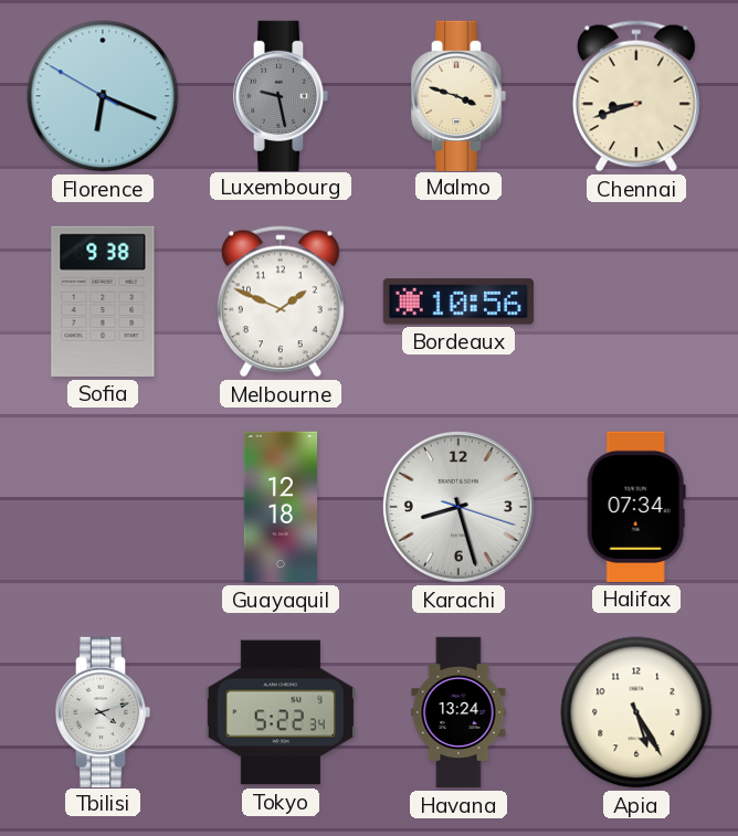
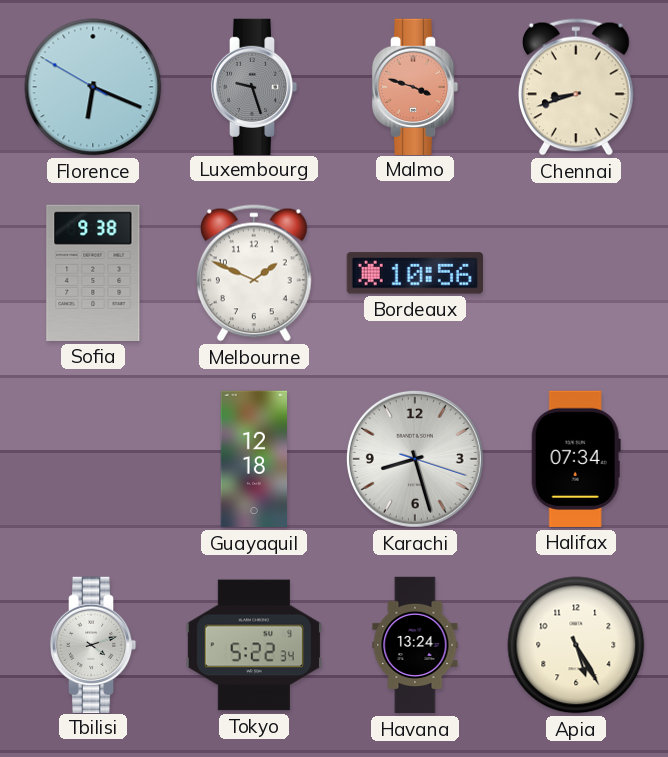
Luxembourg: 9:28 -> 9:27 (254, 86)
Malmo dial: cream -> salmon (415, 86)
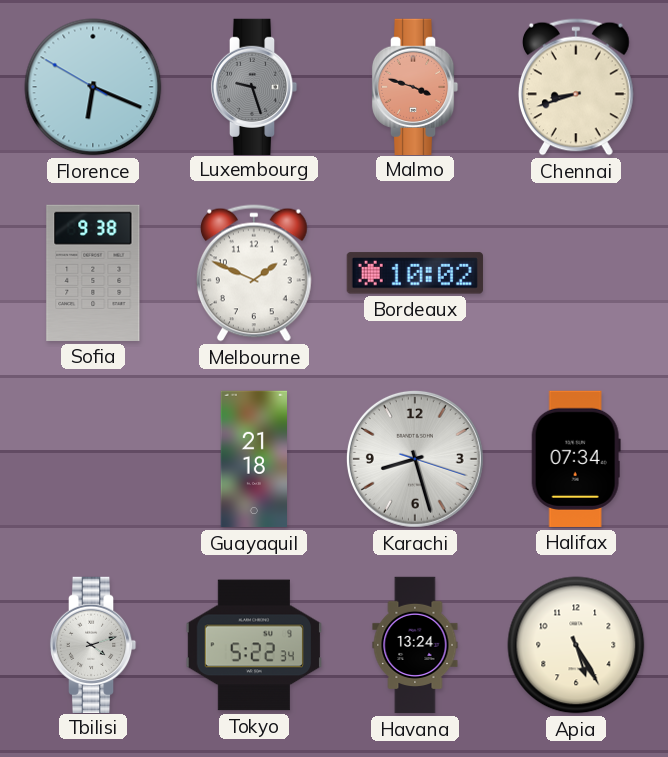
Bordeaux: 10:56 -> 10:02 (415, 273)
Guayaquil: 12:18 -> 21:18 (254, 459)
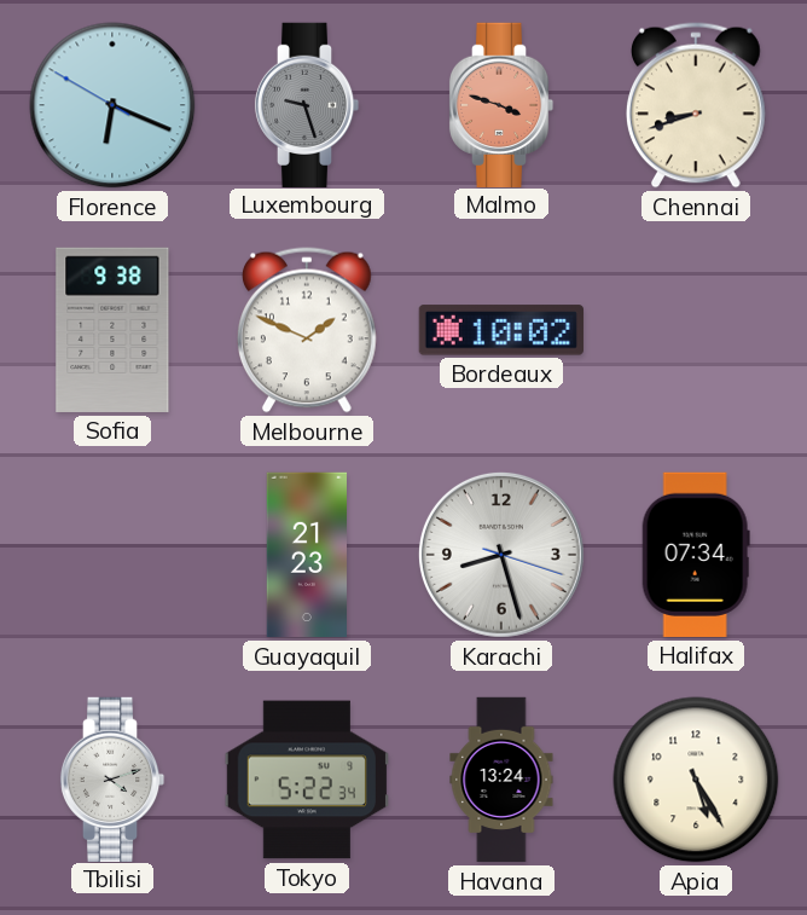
Guayaquil: 21:18 -> 21:23 (307, 555)
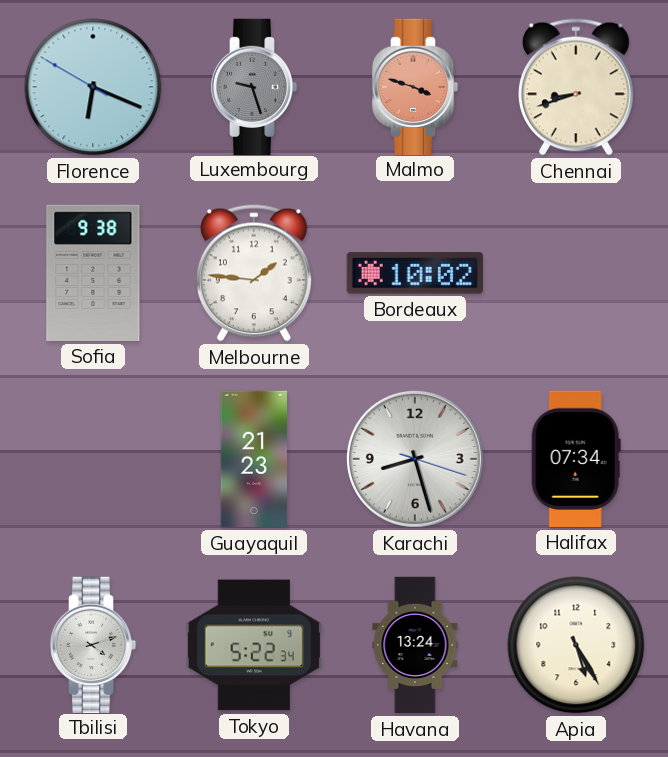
Melbourne: 1:49 -> 1:46 (255, 273)
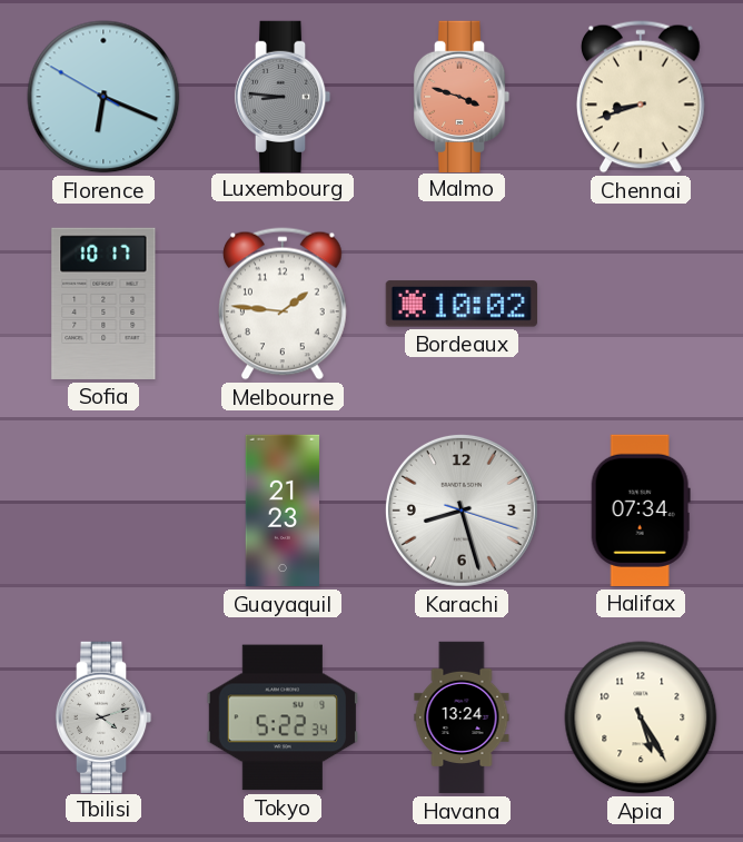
Luxembourg: 9:27 -> 8:46 (283, 96)
Sofia: 9:38 -> 10:17 (103, 304)
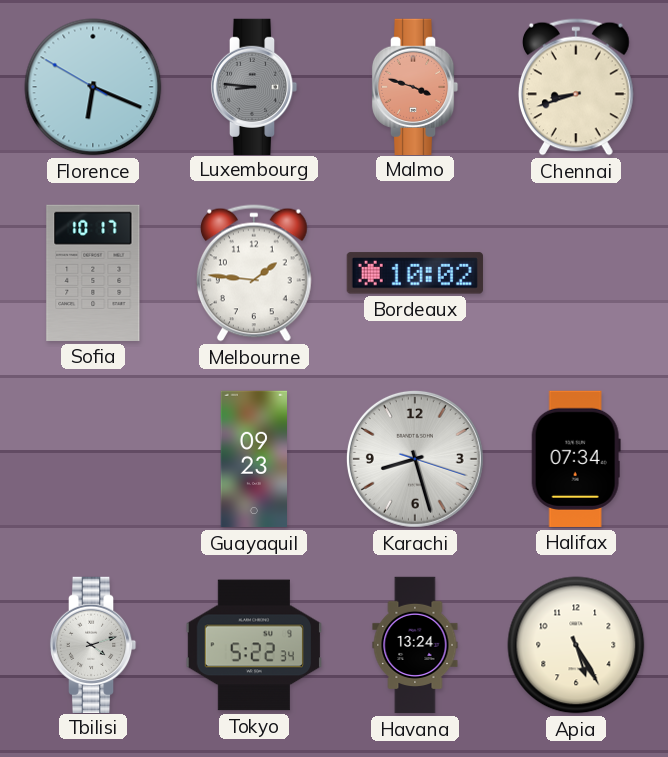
Guayaquil: 21:23 -> 09:23 (254, 459)
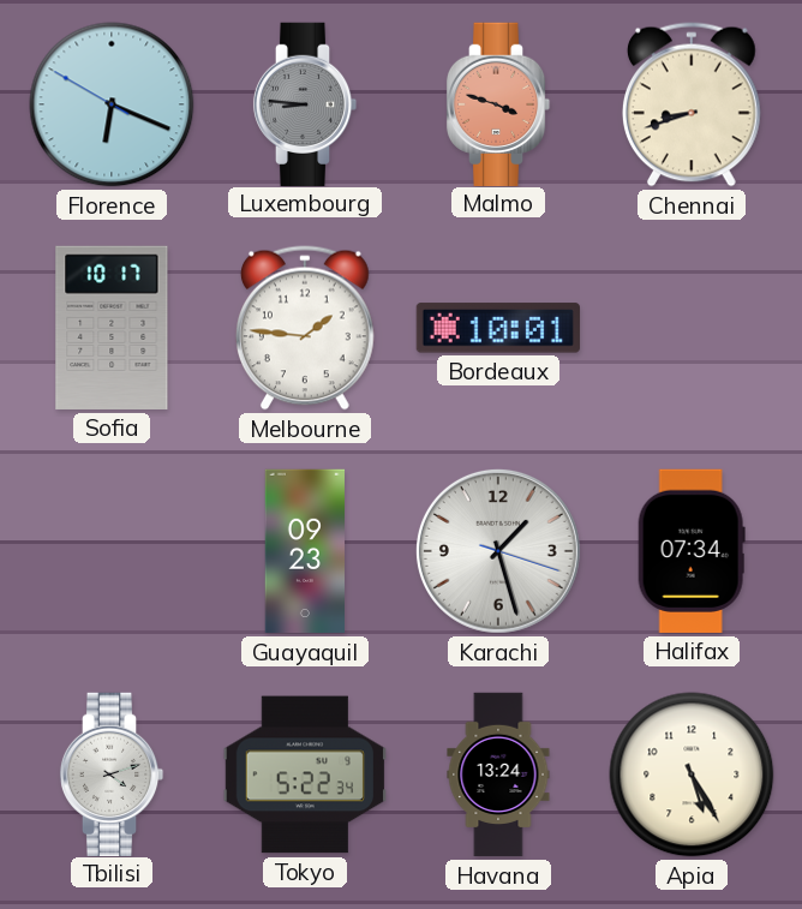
Bordeaux: 10:02 -> 10:01 (498, 328)
Karachi: 8:27 -> 1:27 (498, 551)
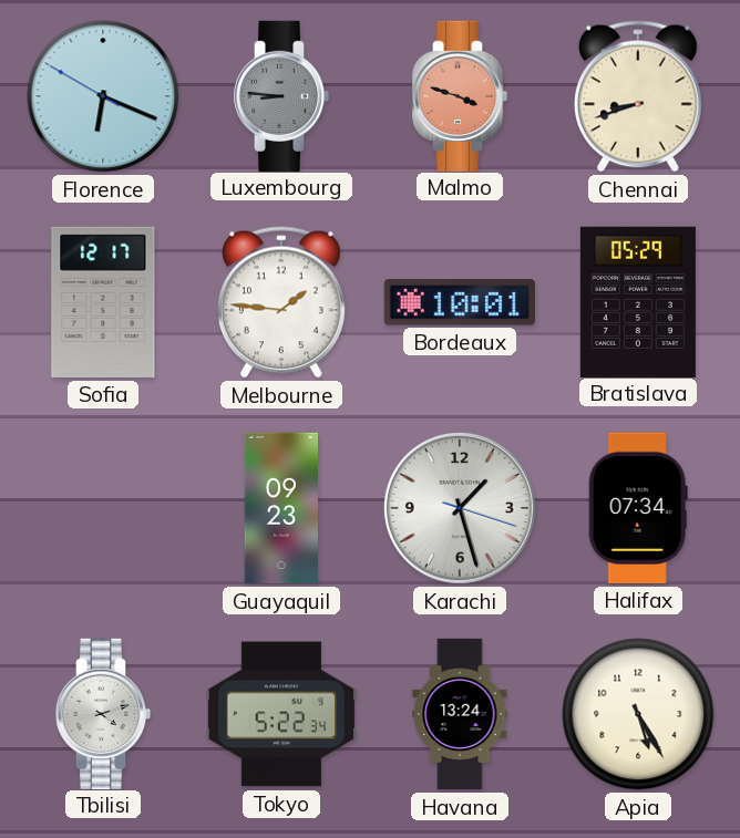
Sofia: 10:17 -> 12:17 (103, 302)
Bratislava: none -> 05:29 (638, 301)
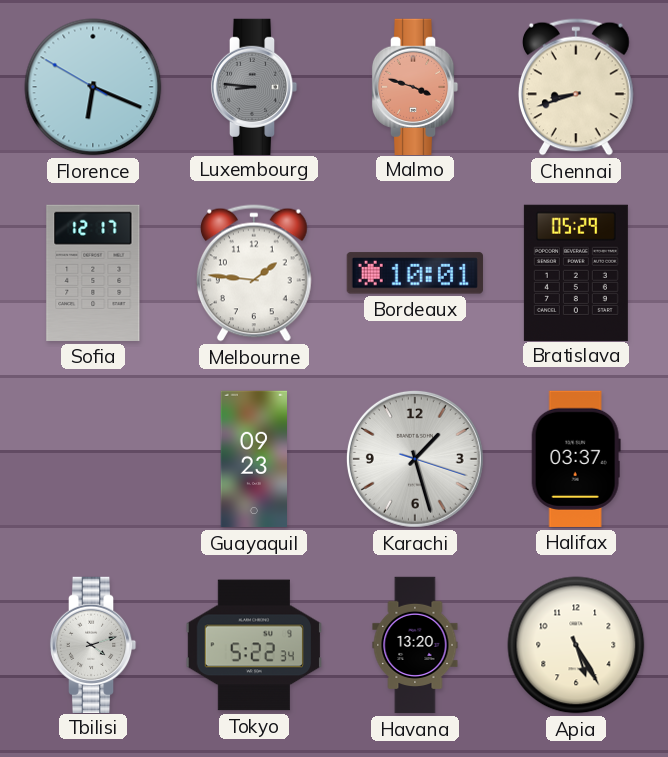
Halifax: 07:34 -> 03:37 (576, 459)
Havana: 13:24 -> 13:20 (415, 645)
